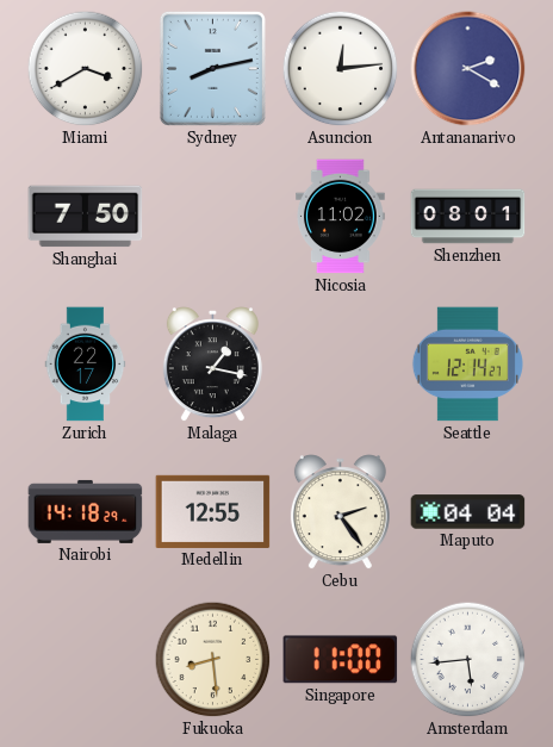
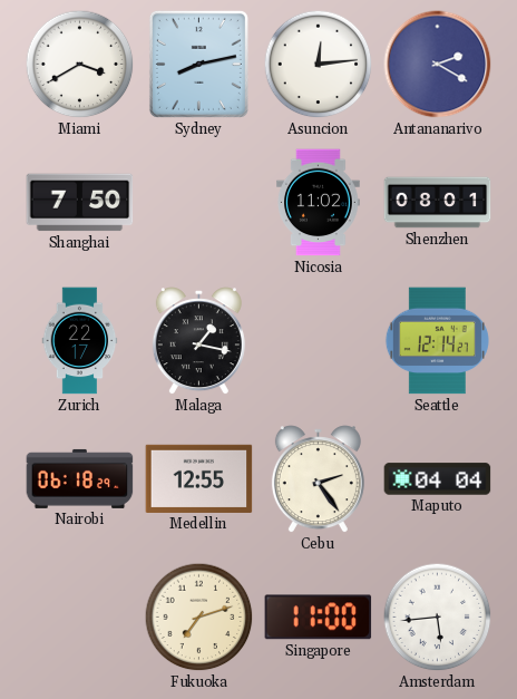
Nairobi: 14:18 -> 06:18 (80, 478)
Fukuoka: 8:29 -> 7:12 (199, 618)
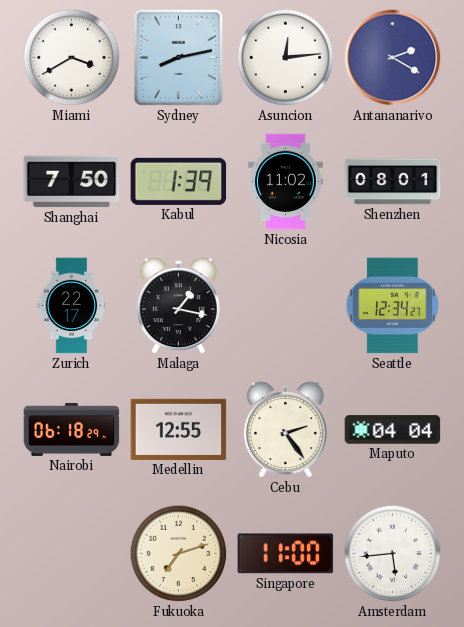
Kabul: none -> 1:39 (179, 181)
Seattle: 12:14 -> 12:34 (392, 306)
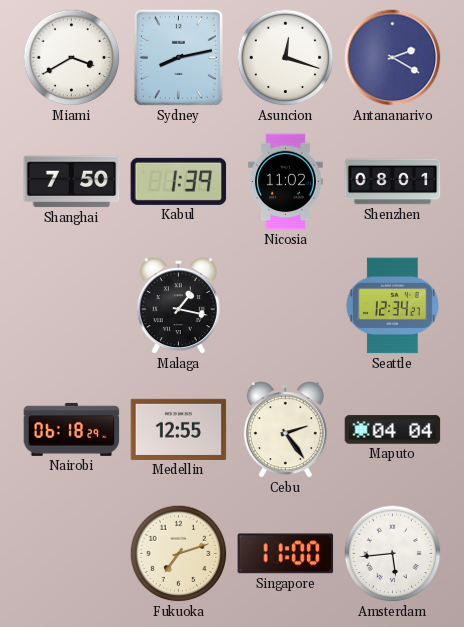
Asuncion: 12:14 -> 12:18 (286, 58)
Zurich: 22:17 -> none (72, 306)
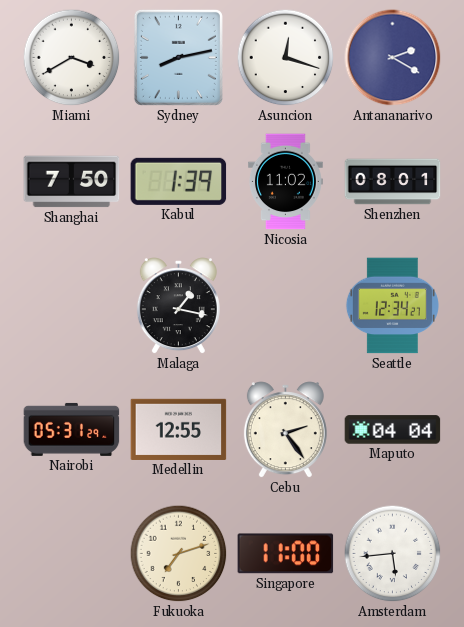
Nairobi: 06:18 -> 05:31 (72, 429)
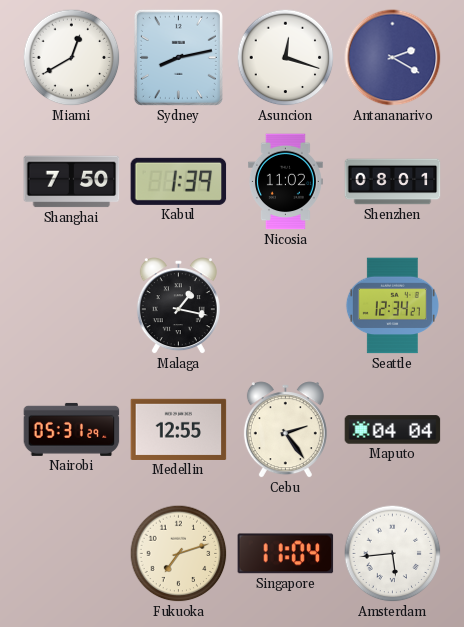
Miami: 3:40 -> 12:40 (72, 58)
Singapore: 11:00 -> 11:04 (286, 554)
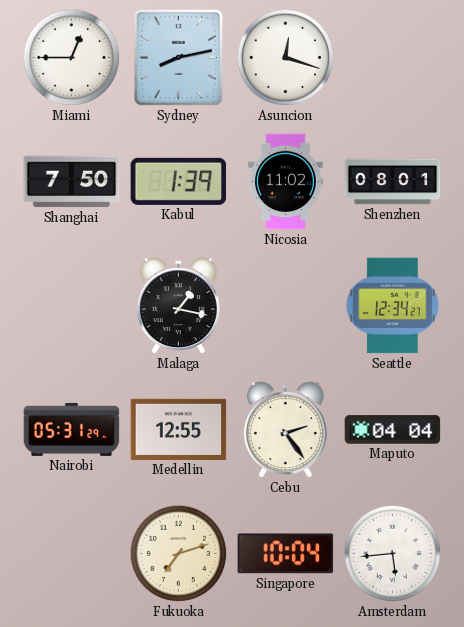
Miami: 12:40 -> 12:45 (72, 58)
Antananarivo: 2:20 -> none (393, 58)
Singapore: 11:04 -> 10:04 (286, 554)
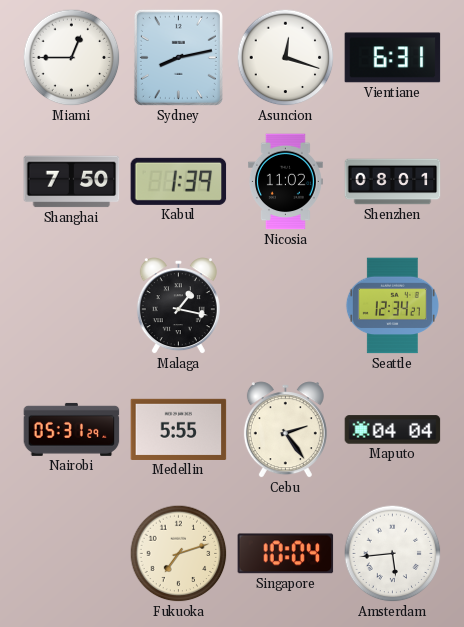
Vientiane: none -> 6:31 (393, 58)
Medellin: 12:55 -> 5:55 (179, 429)
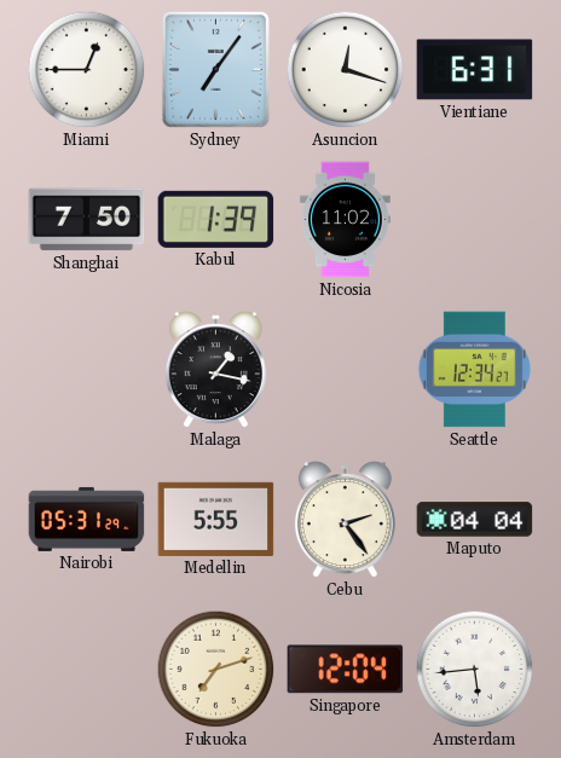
Sydney: 8:13 -> 7:06 (215, 69)
Shenzhen: 08:01 -> none (393, 182)
Singapore: 10:04 -> 12:04 (346, 670)
